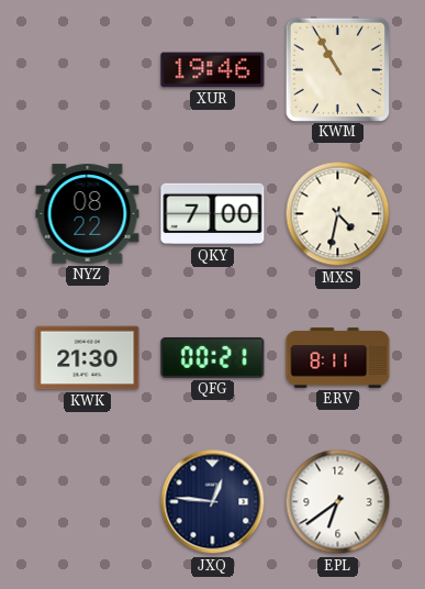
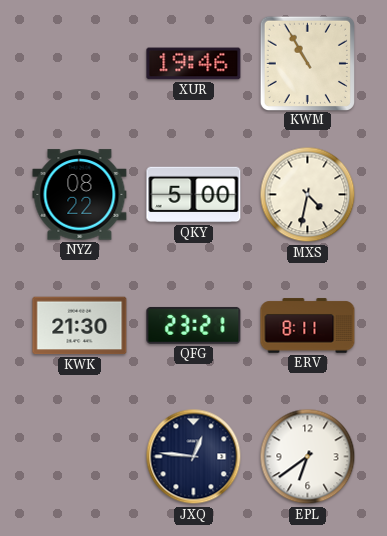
QKY: 7:00 -> 5:00 (194, 195)
QFG: 00:21 -> 23:21 (194, 325)
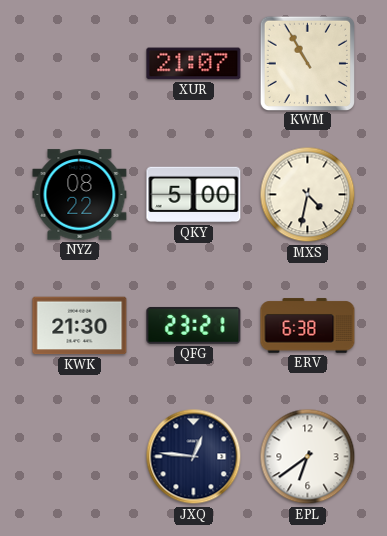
XUR: 19:46 -> 21:07 (194, 64)
ERV: 8:11 -> 6:38 (308, 326)
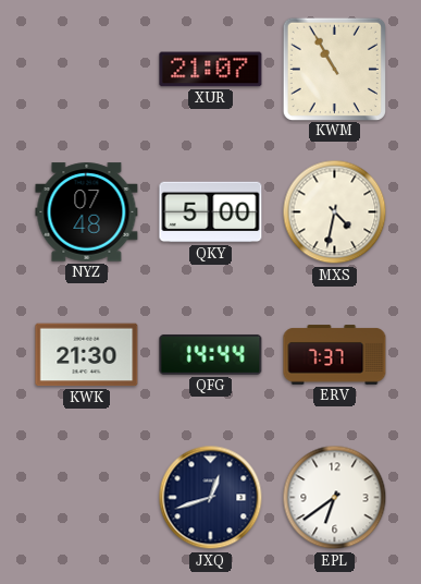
NYZ: 08:22 -> 07:48 (87, 212)
QFG: 23:21 -> 14:44 (211, 354)
ERV: 6:38 -> 7:37 (335, 355)
JXQ: 12:46 -> 12:42 (211, 498)
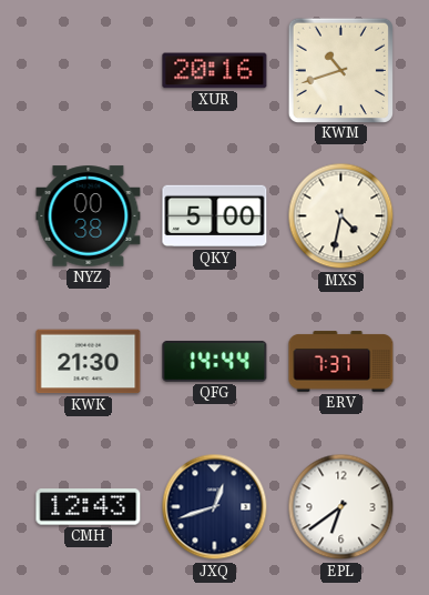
XUR: 21:07 -> 20:16 (215, 71)
KWM: 10:55 -> 10:42 (340, 70)
NYZ: 07:48 -> 00:38 (89, 216)
CMH: none -> 12:43 (89, 507)
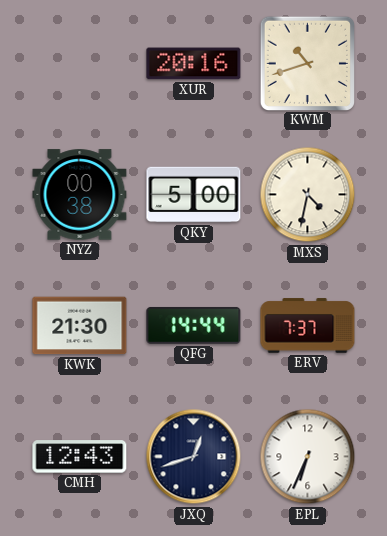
EPL: 6:39 -> 6:34 (308, 457)
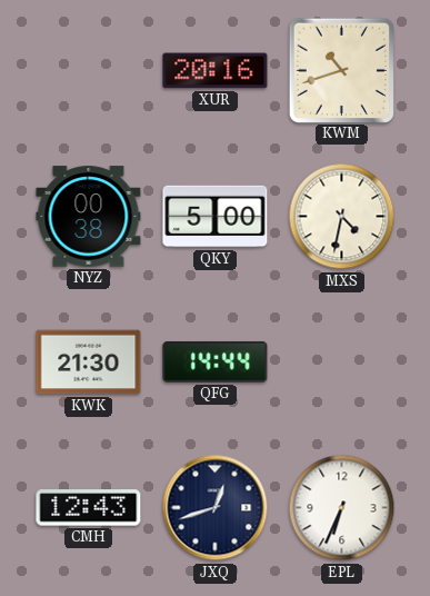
ERV: 7:37 -> none (308, 326)
